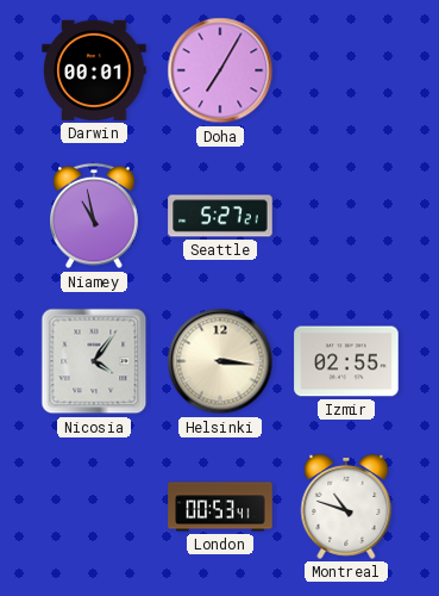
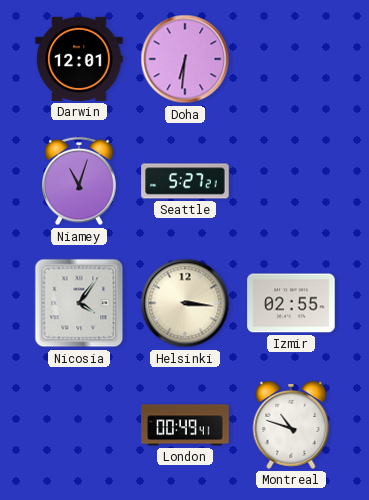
Darwin: 00:01 -> 12:01 (79, 59)
Doha: 7:05 -> 6:31 (185, 59)
Niamey: 10:58 -> 11:03 (79, 181)
London: 00:53 -> 00:49 (185, 425)
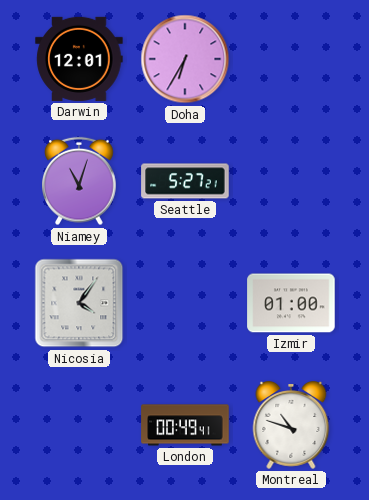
Doha: 6:31 -> 6:35 (185, 59)
Helsinki: 3:16 -> none (185, 303)
Izmir: 02:55 -> 01:00 (291, 303)
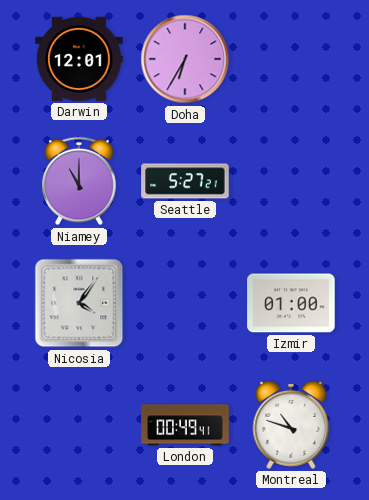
Niamey: 11:03 -> 11:00 (79, 181)
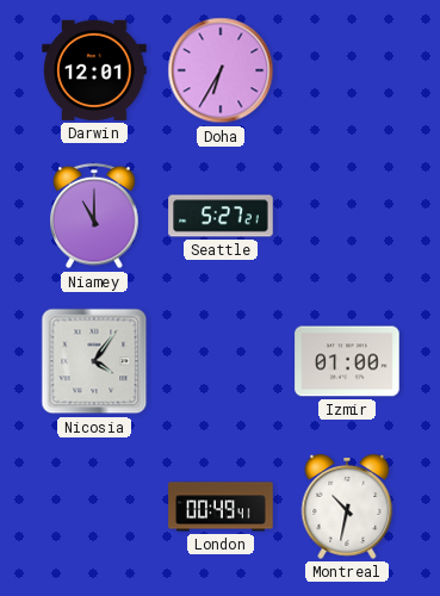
Montreal: 10:48 -> 10:32 (347, 508)
